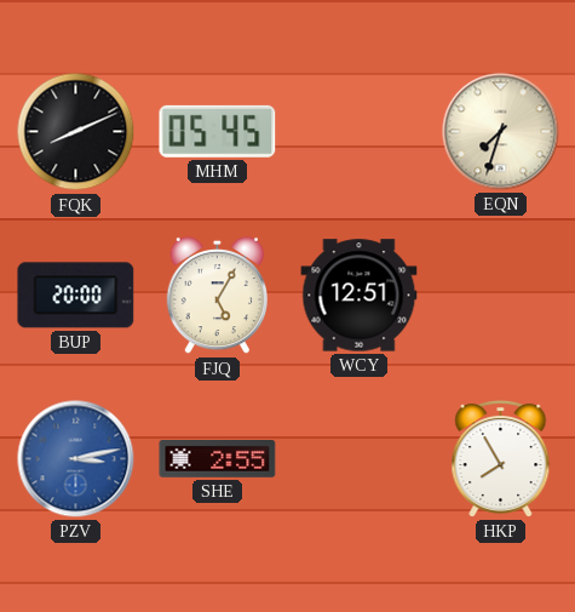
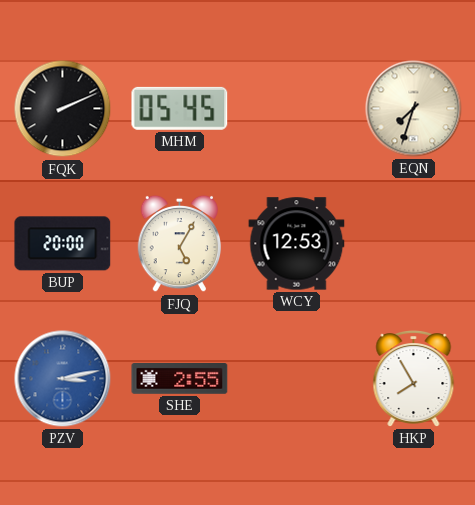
FQK: 8:11 -> 2:11 (63, 109)
WCY: 12:51 -> 12:53 (297, 244)
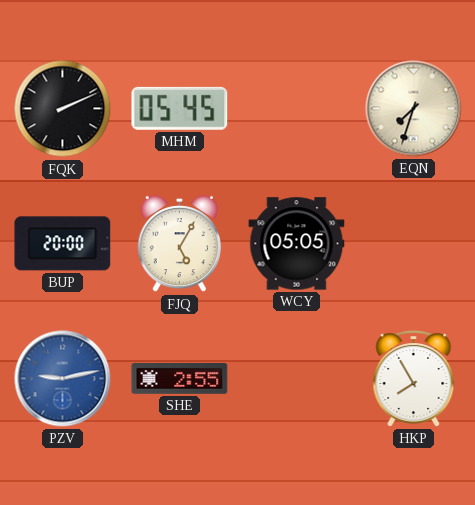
WCY: 12:53 -> 05:05 (297, 244)
PZV: 3:13 -> 9:13 (63, 379)
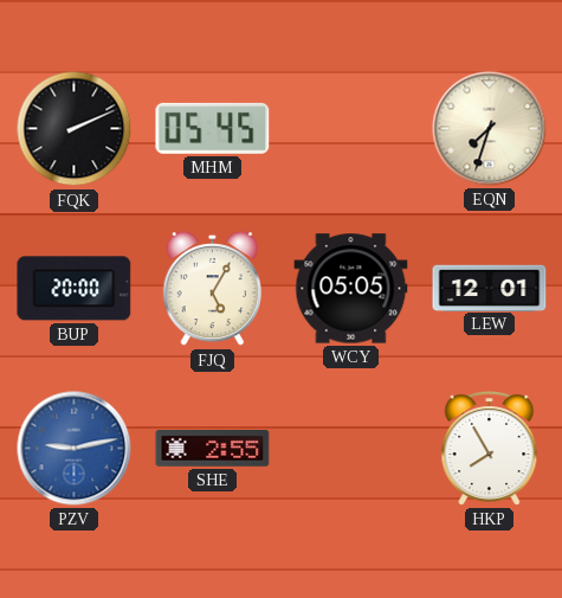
LEW: none -> 12:01 (490, 288)
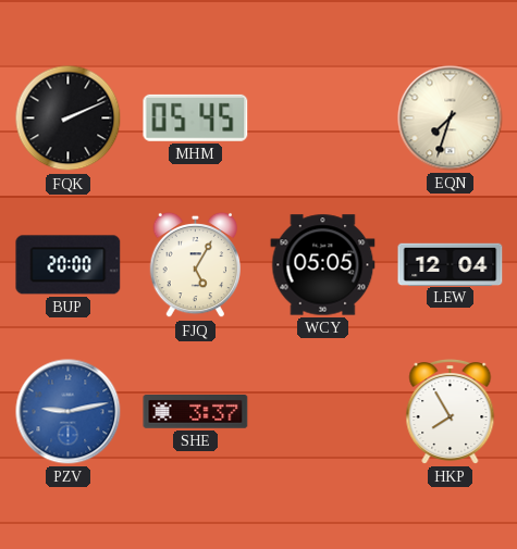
LEW: 12:01 -> 12:04 (451, 264)
SHE: 2:55 -> 3:37 (196, 412)
